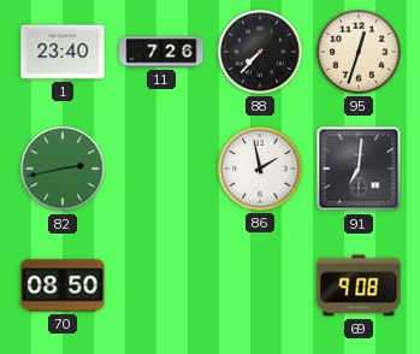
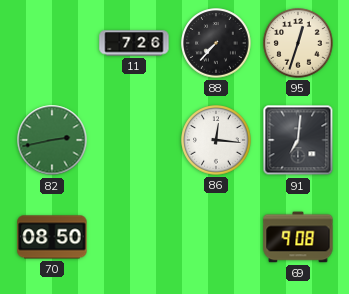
1: 23:40 -> none (63, 52)
86: 1:58 -> 12:16 (216, 140)
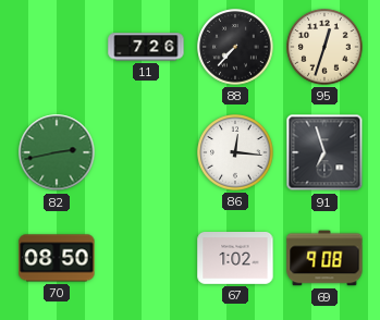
91: 7:01 -> 6:57 (324, 152)
67: none -> 1:02 (235, 259)
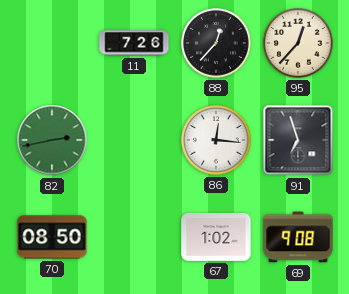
88: 7:37 -> 12:37 (216, 43)
95: 12:33 -> 12:37 (298, 43)
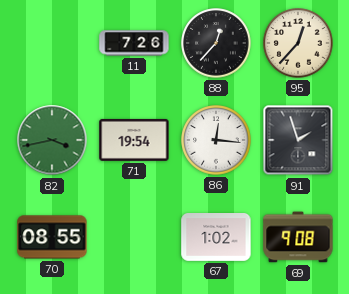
82: 2:43 -> 3:43 (52, 140)
71: none -> 19:54 (134, 140)
91: 6:57 -> 1:57 (298, 140)
70: 08:50 -> 08:55 (52, 237)
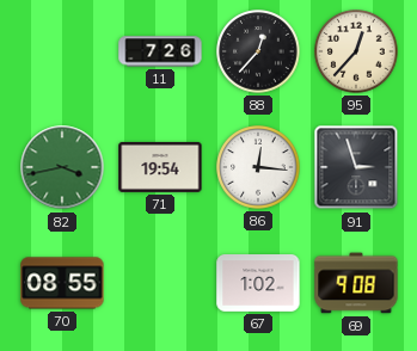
91: 1:57 -> 2:57 (356, 167)
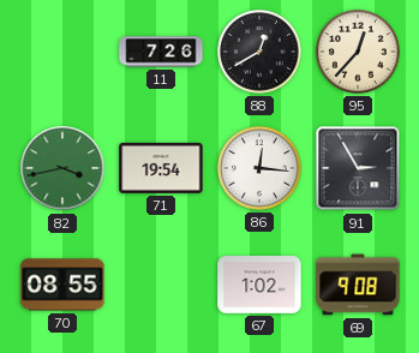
88: 12:37 -> 12:40 (259, 52)
91: 2:57 -> 2:55 (358, 168)
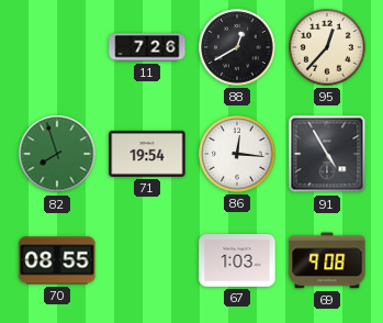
82: 3:43 -> 7:57 (57, 154)
91: 2:55 -> 4:55 (327, 154)
67: 1:02 -> 1:03 (237, 261)
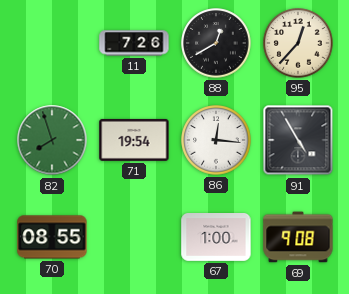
67: 1:03 -> 1:00 (216, 238)
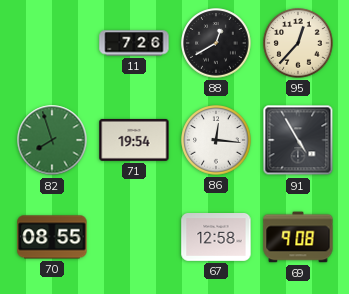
67: 1:00 -> 12:58 (216, 238)
